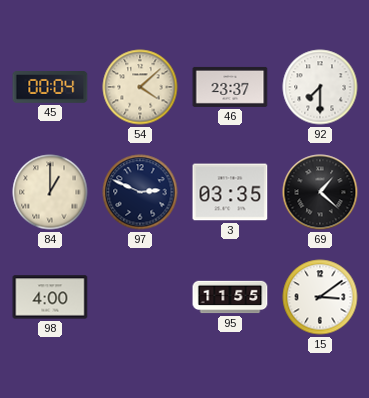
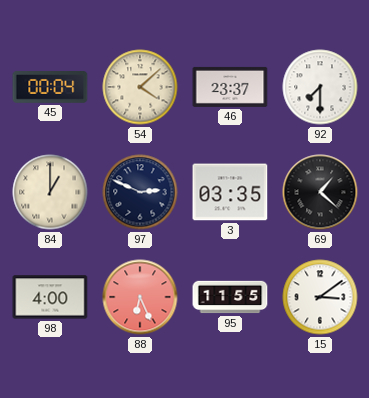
88: none -> 6:26 (140, 297)
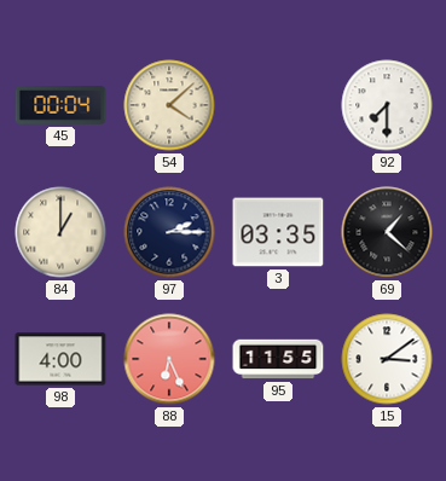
46: 23:37 -> none (230, 87)
97: 2:49 -> 2:15 (169, 232)
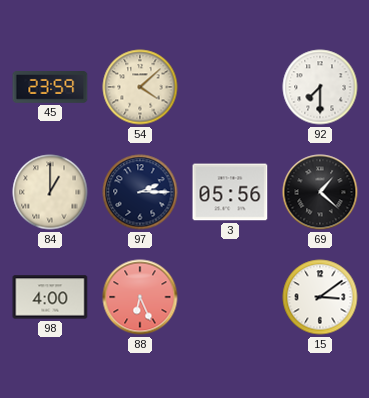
45: 00:04 -> 23:59 (50, 88)
3: 03:35 -> 05:56 (230, 192)
95: 11:55 -> none (278, 359)
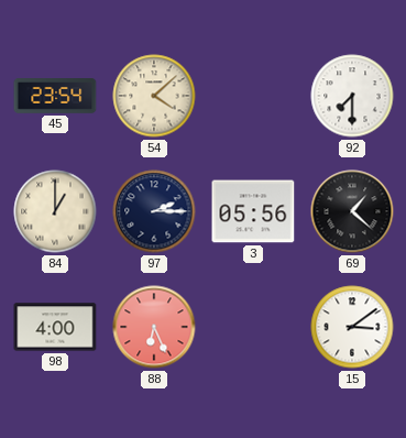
45: 23:59 -> 23:54 (55, 97)
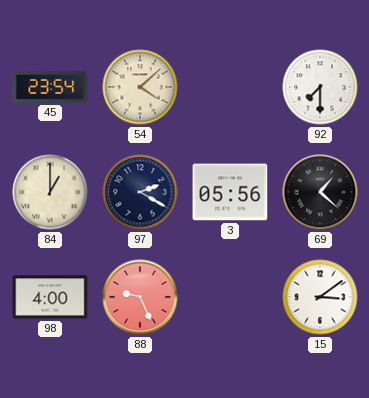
97: 2:15 -> 2:20 (140, 192)
88: 6:26 -> 9:26 (140, 297)
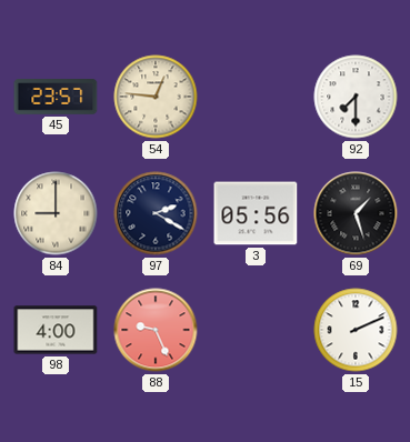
45: 23:54 -> 23:57 (56, 98)
54: 4:08 -> 12:46 (156, 97)
84: 1:00 -> 9:00 (56, 213)
69: 1:22 -> 1:27 (356, 213)
15: 3:09 -> 2:11 (356, 330)
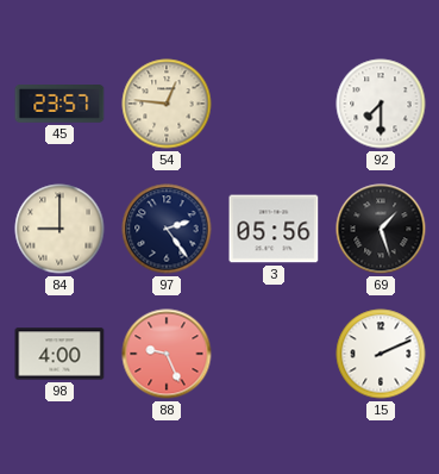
97: 2:20 -> 2:24 (167, 229)
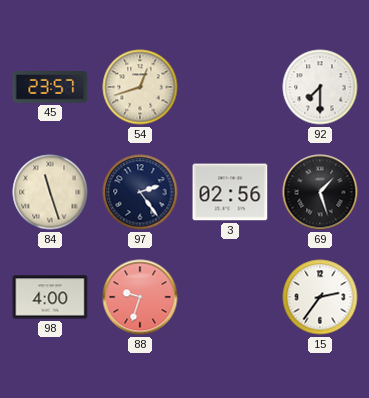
54: 12:46 -> 12:42 (140, 87)
84: 9:00 -> 11:27 (50, 192)
3: 05:56 -> 02:56 (230, 192)
88: 9:26 -> 9:33 (140, 297)
15: 2:11 -> 2:36 (320, 297)
